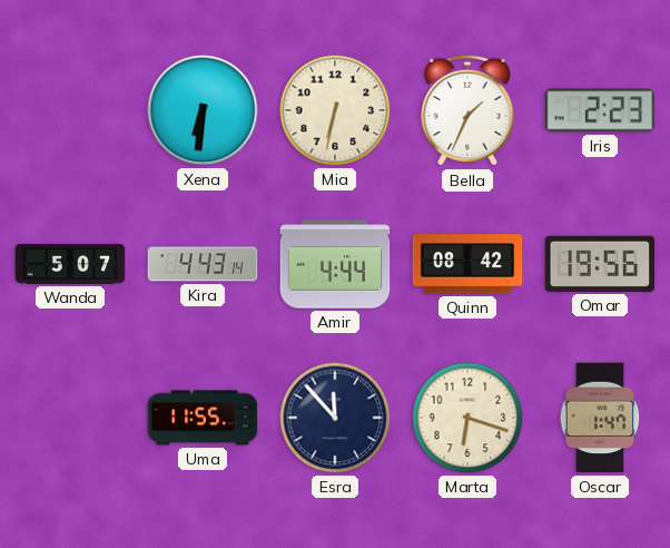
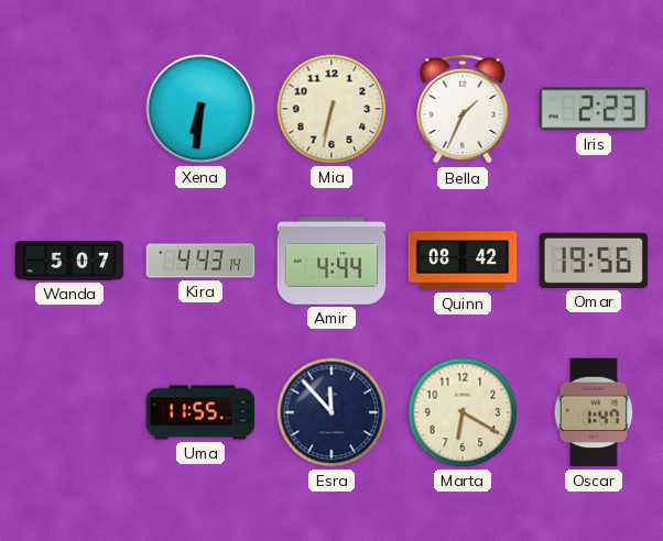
Marta: 6:18 -> 6:20 (463, 412)
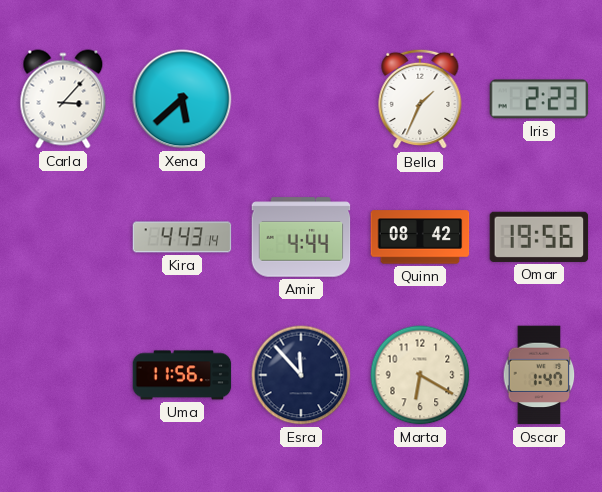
Carla: none -> 3:07 (63, 99)
Xena: 6:31 -> 5:38 (182, 99)
Mia: 6:32 -> none (331, 109)
Wanda: 5:07 -> none (69, 262)
Uma: 11:55 -> 11:56 (182, 375)
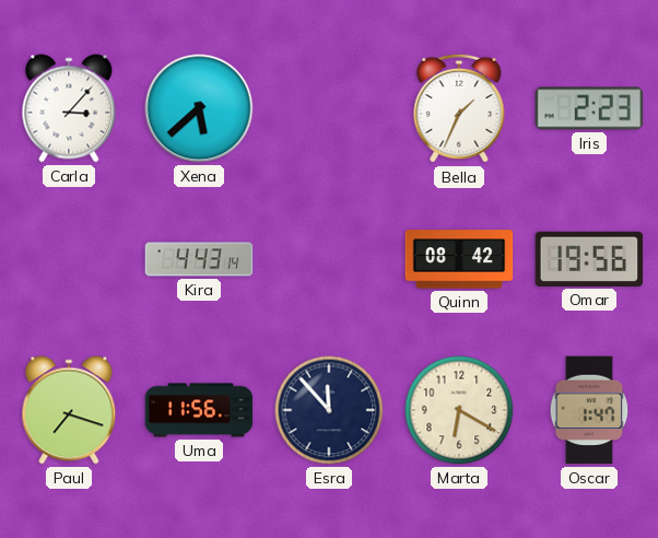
Amir: 4:44 -> none (301, 237)
Paul: none -> 7:18 (69, 410)
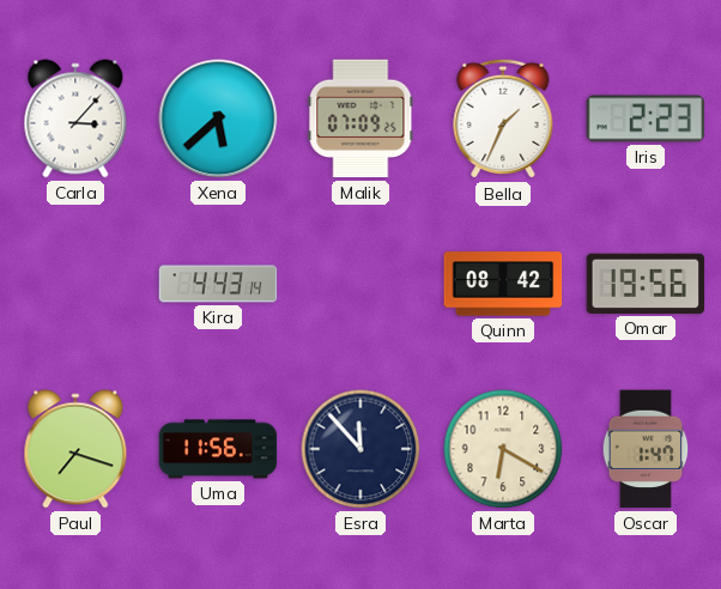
Malik: none -> 07:09 (360, 119)
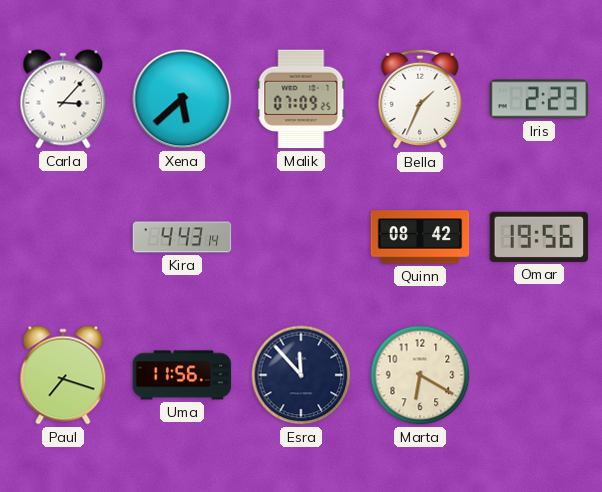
Oscar: 1:47 -> none (646, 449)
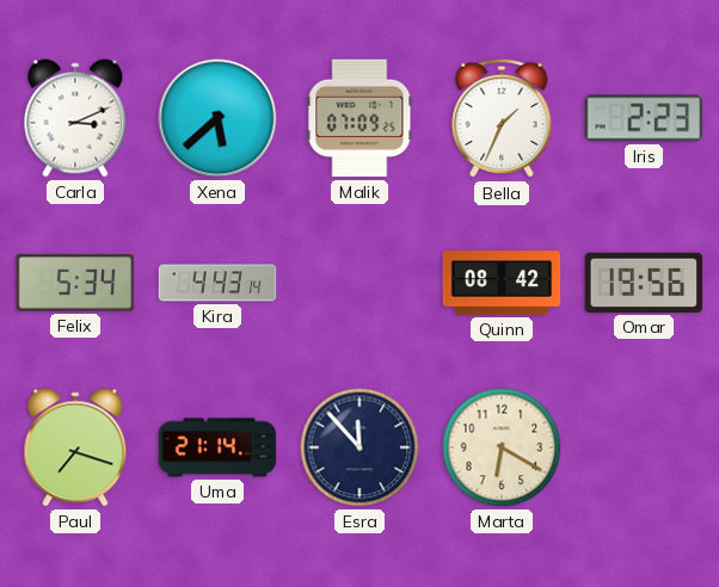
Carla: 3:07 -> 3:11 (75, 118)
Felix: none -> 5:34 (75, 283)
Uma: 11:56 -> 21:14 (217, 447)
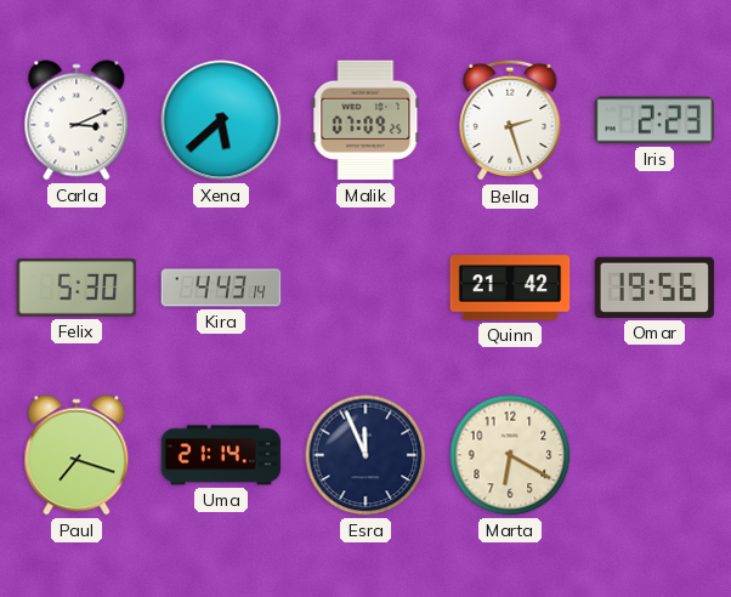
Bella: 1:34 -> 2:27 (510, 120)
Felix: 5:34 -> 5:30 (76, 288)
Quinn: 08:42 -> 21:42 (510, 288)
Esra: 11:53 -> 11:56 (365, 455)
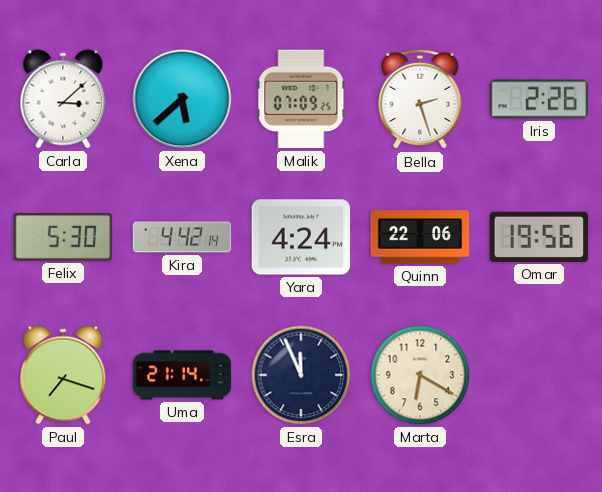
Carla: 3:11 -> 3:08 (63, 99)
Iris: 2:23 -> 2:26 (539, 99)
Kira: 4:43 -> 4:42 (182, 237)
Yara: none -> 4:24 (301, 237)
Quinn: 21:42 -> 22:06 (420, 237)
